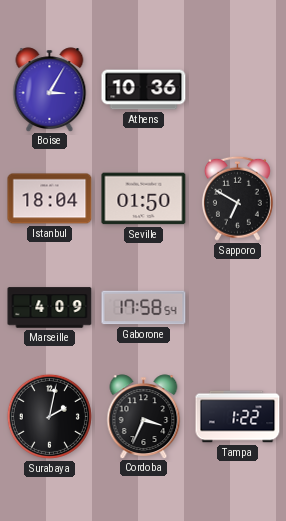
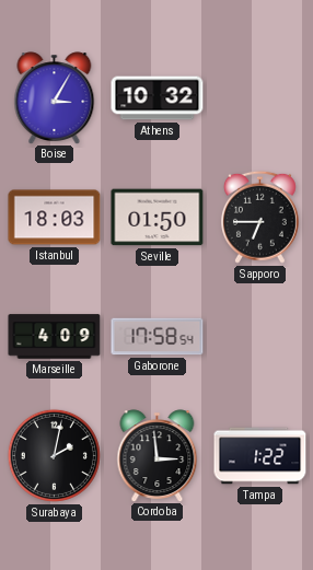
Athens: 10:36 -> 10:32 (158, 98)
Istanbul: 18:04 -> 18:03 (55, 218)
Sapporo: 6:50 -> 6:45 (259, 217)
Cordoba: 3:34 -> 2:59 (158, 455)
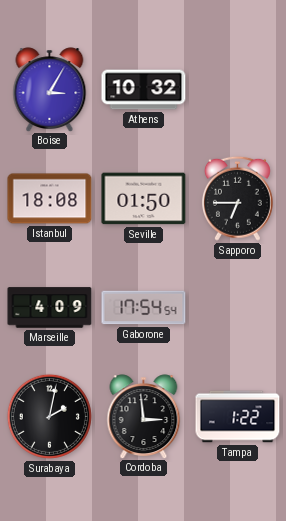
Istanbul: 18:03 -> 18:08 (50, 199)
Gaborone: 17:58 -> 17:54 (144, 308)
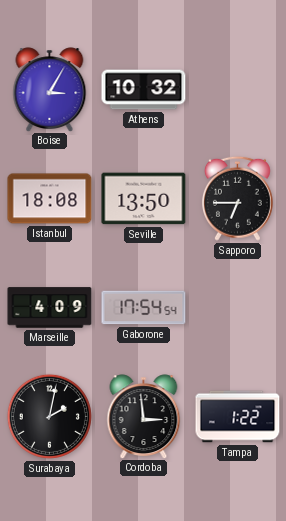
Seville: 01:50 -> 13:50 (144, 199)
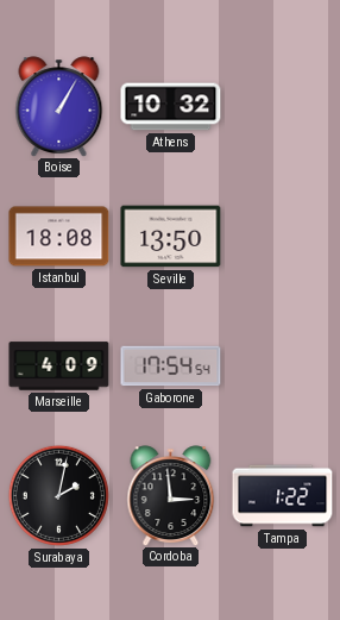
Boise: 3:05 -> 1:05 (59, 106)
Sapporo: 6:45 -> none (237, 198)
